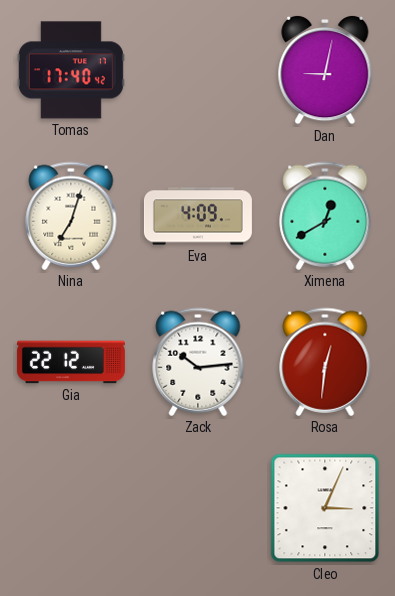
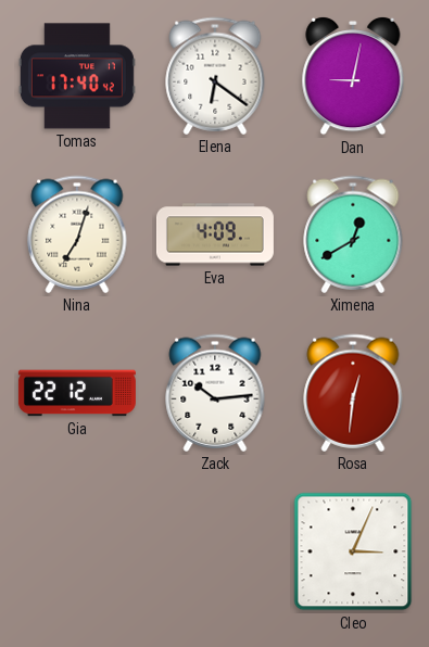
Elena: none -> 6:21 (215, 76)
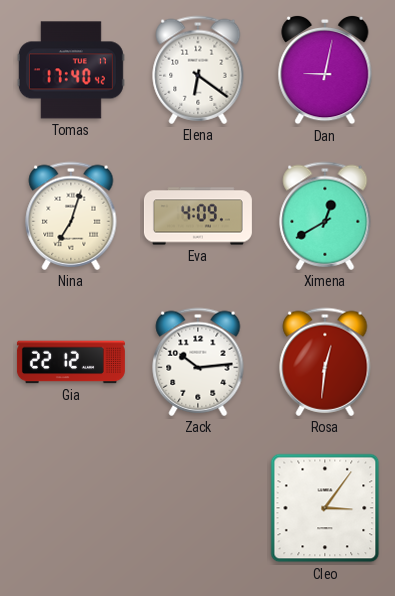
Cleo: 3:04 -> 3:06 (325, 508)
